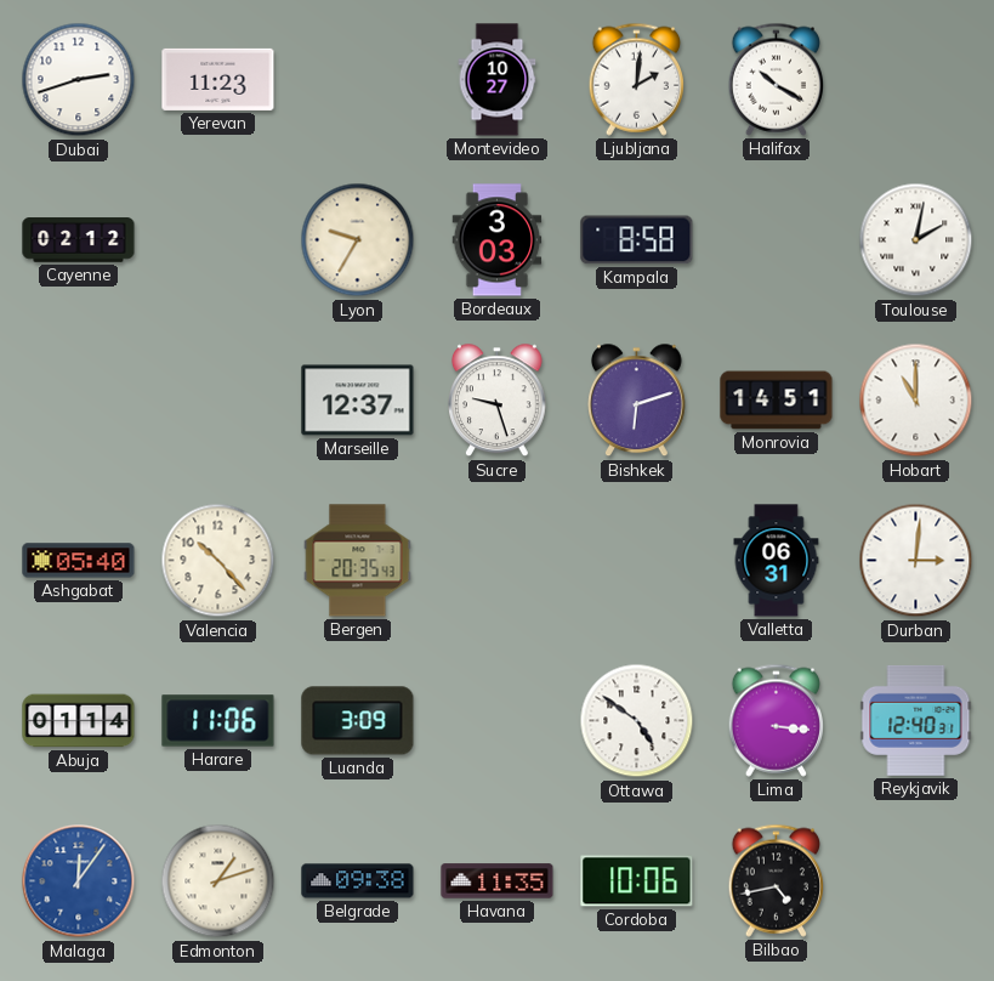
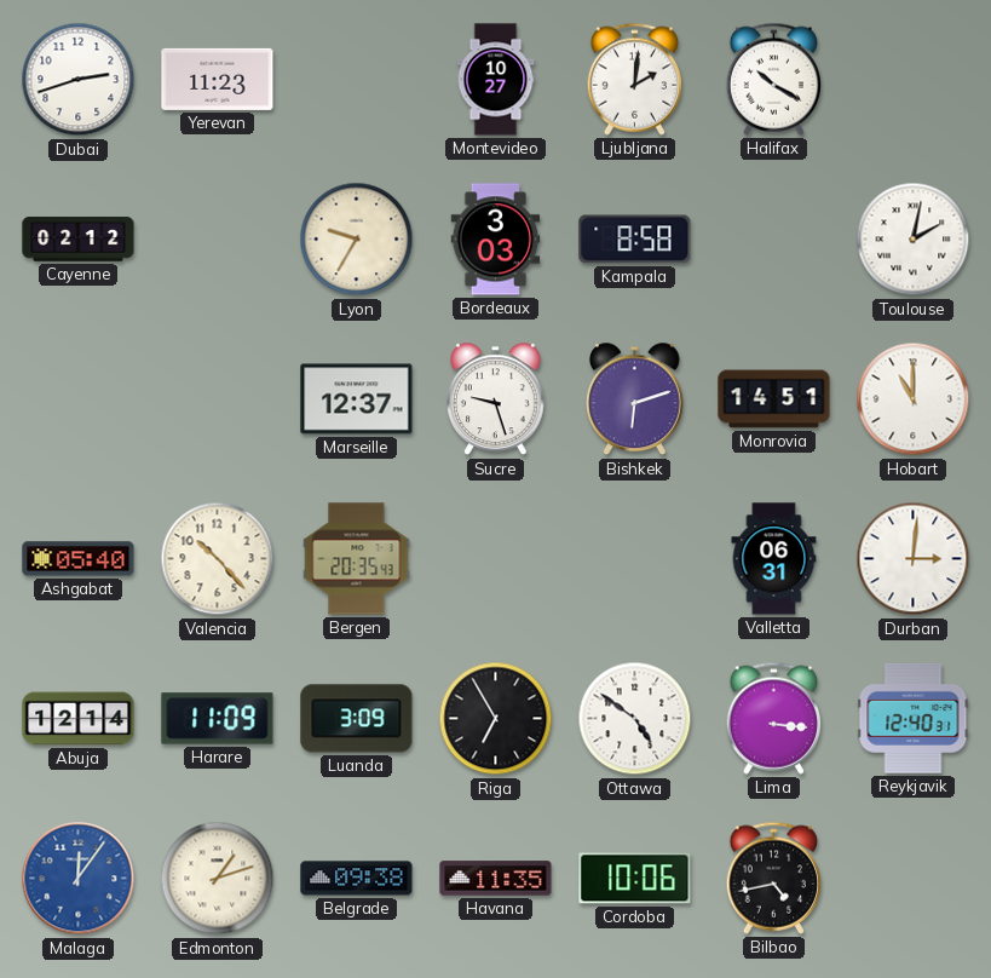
Abuja: 01:14 -> 12:14 (79, 719)
Harare: 11:06 -> 11:09 (218, 719)
Riga: none -> 6:55 (496, 719)
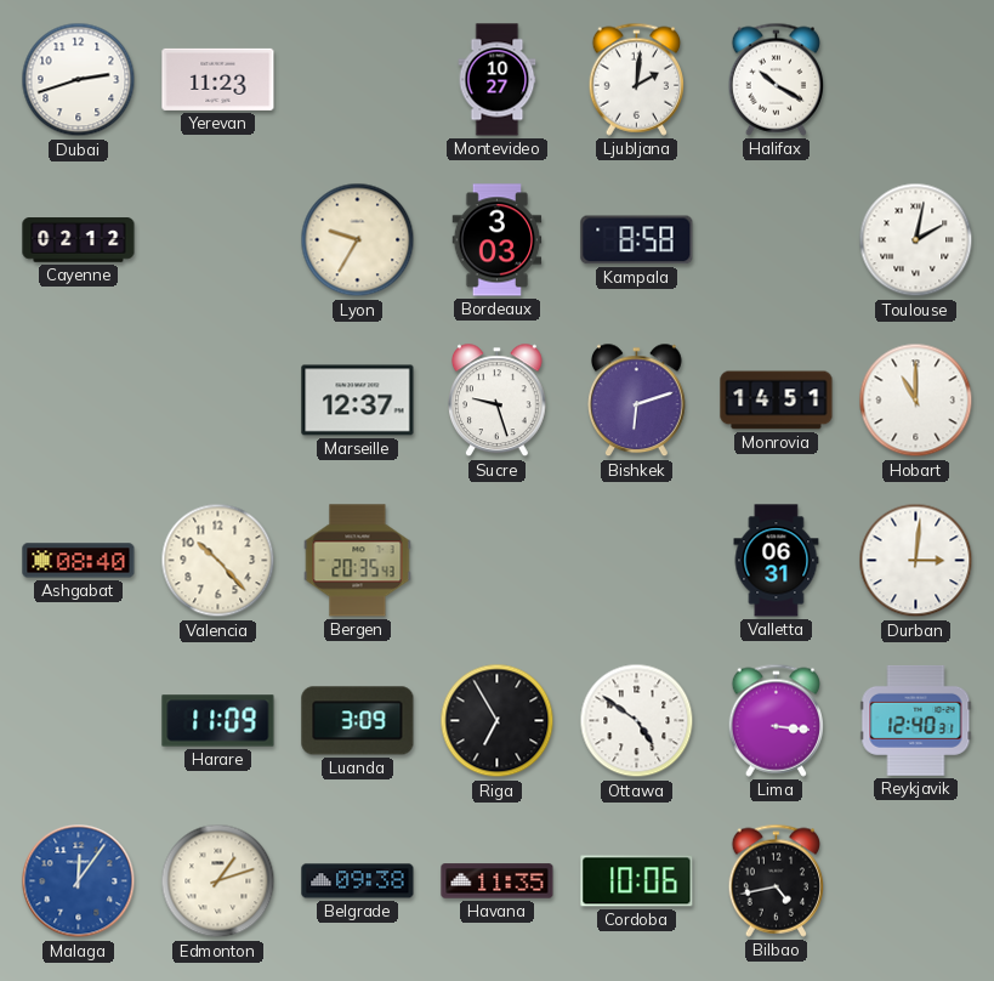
Ashgabat: 05:40 -> 08:40 (79, 561)
Abuja: 12:14 -> none (79, 719)
